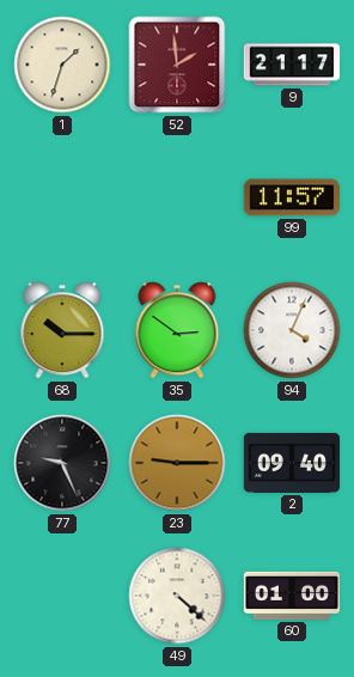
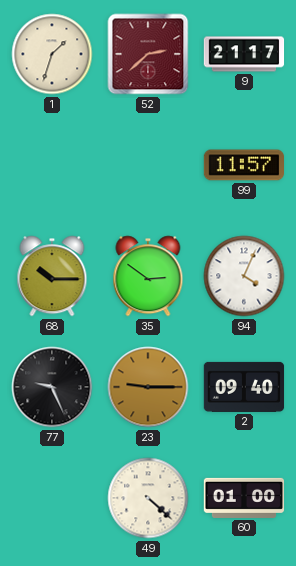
52: 1:59 -> 2:38 (148, 54)
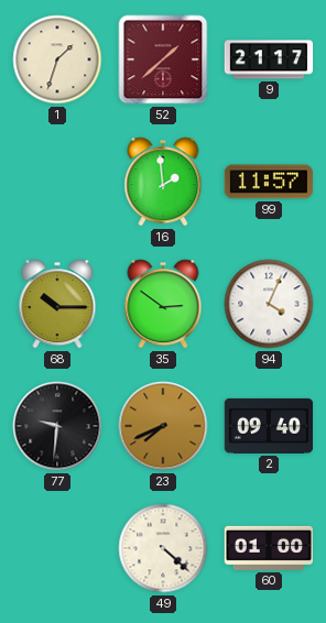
52: 2:38 -> 1:38 (163, 59)
16: none -> 1:59 (163, 182)
77: 9:26 -> 9:31 (57, 426)
23: 9:15 -> 7:41 (163, 426)
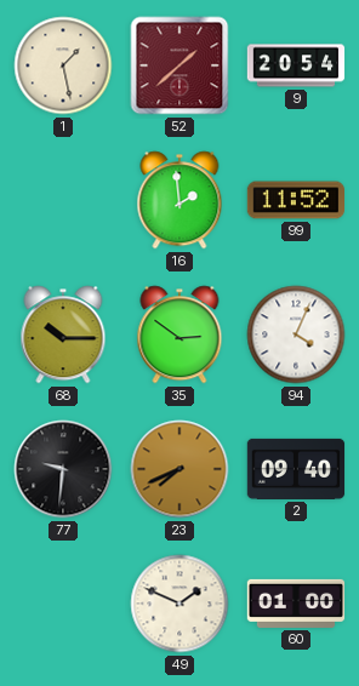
1: 1:33 -> 1:28 (63, 65)
9: 21:17 -> 20:54 (296, 65)
99: 11:57 -> 11:52 (295, 200)
49: 4:22 -> 1:49 (180, 604)
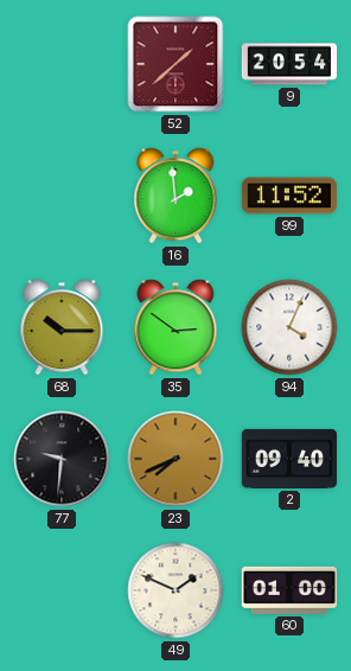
1: 1:28 -> none (63, 65)
